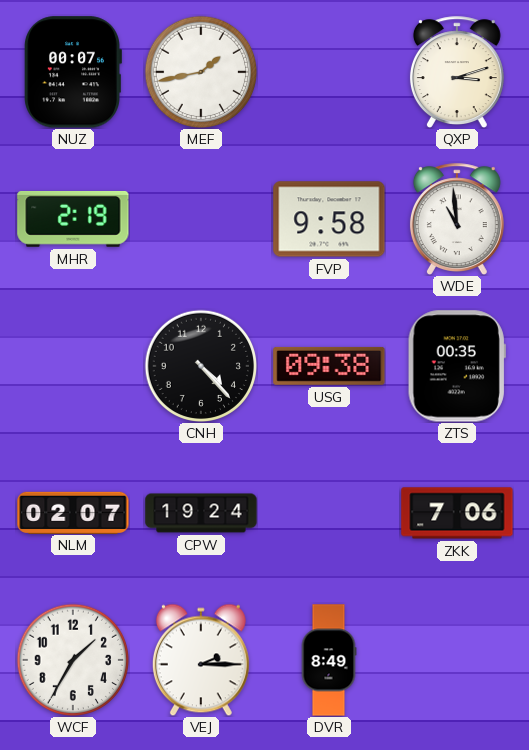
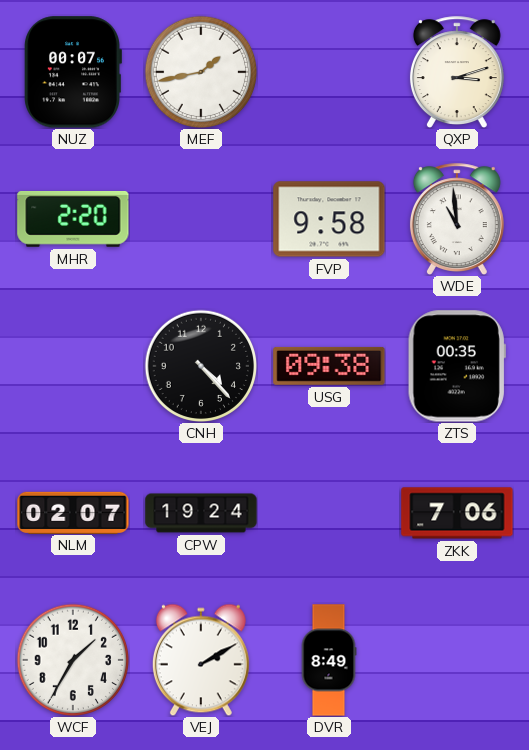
MHR: 2:19 -> 2:20 (73, 219)
VEJ: 2:15 -> 2:10 (201, 660)
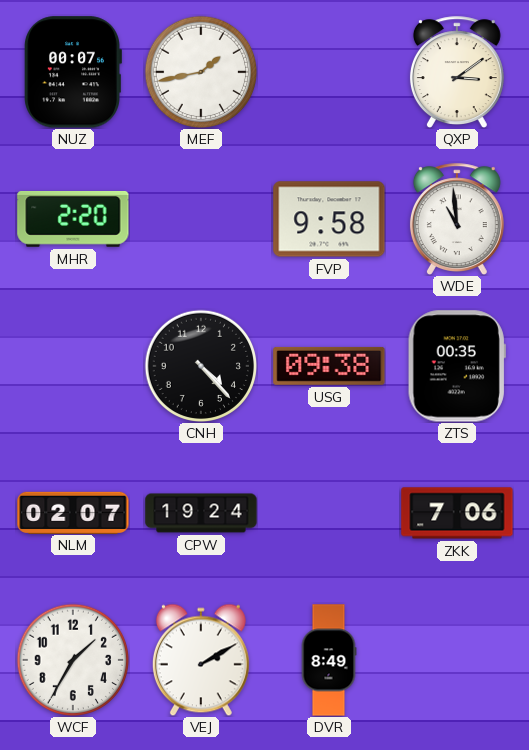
QXP: 3:12 -> 3:09 (457, 72)
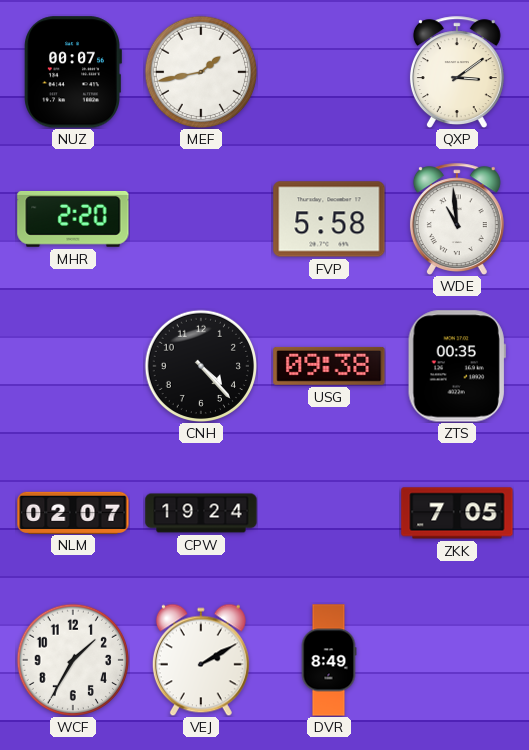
FVP: 9:58 -> 5:58 (329, 219)
ZKK: 7:06 -> 7:05 (457, 513)
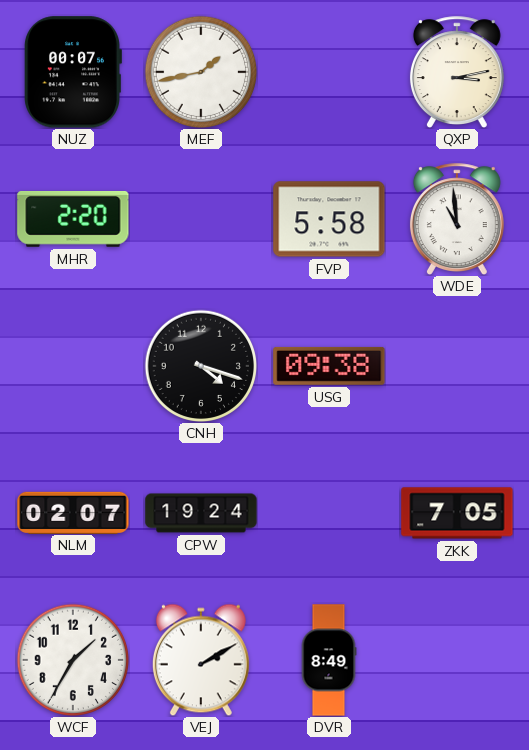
QXP: 3:09 -> 3:13 (457, 72)
CNH: 4:23 -> 4:18 (200, 365)
ZTS: 00:35 -> none (457, 366)
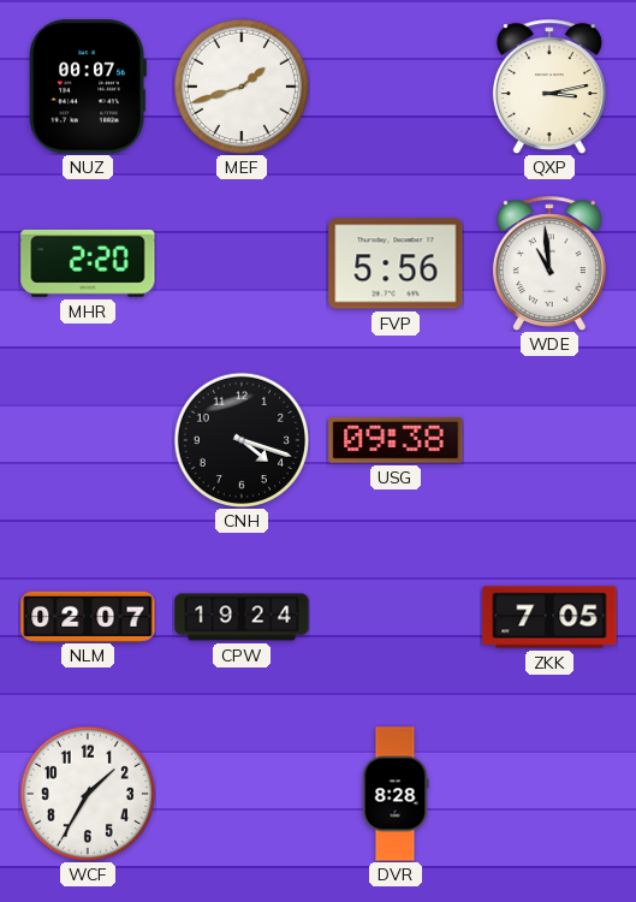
MEF: 1:43 -> 1:42 (240, 85)
FVP: 5:58 -> 5:56 (396, 263)
VEJ: 2:10 -> none (201, 660)
DVR: 8:49 -> 8:28 (396, 794)
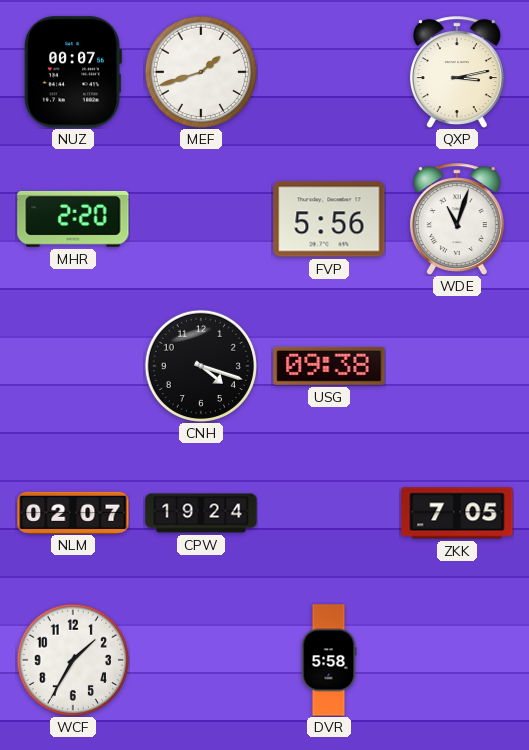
WDE: 10:59 -> 11:03 (457, 219)
DVR: 8:28 -> 5:58 (329, 660)
